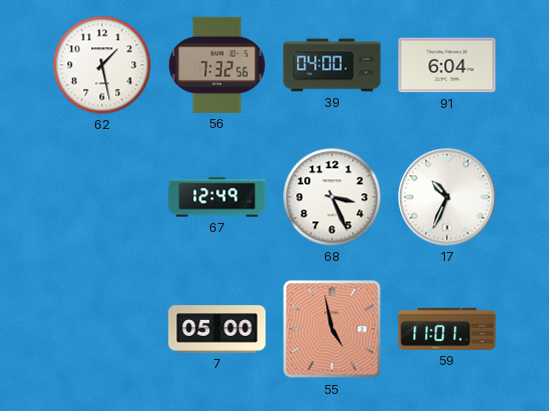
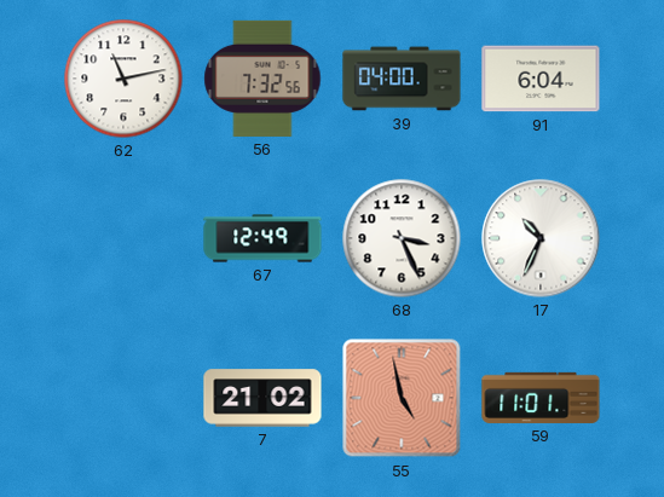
62: 1:28 -> 11:13 (123, 79)
7: 05:00 -> 21:02 (262, 398)
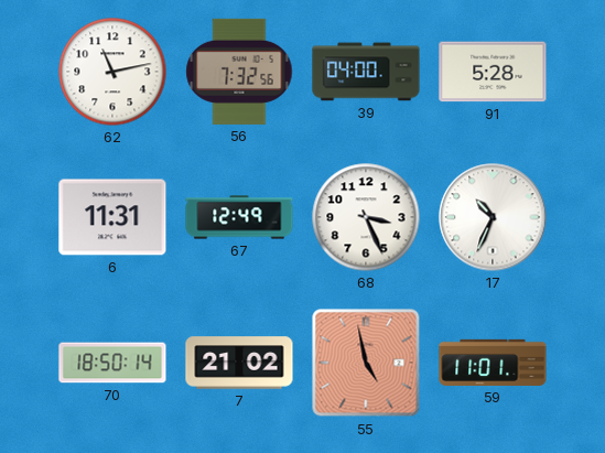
91: 6:04 -> 5:28 (493, 72)
6: none -> 11:31 (112, 217)
70: none -> 18:50 (112, 363)
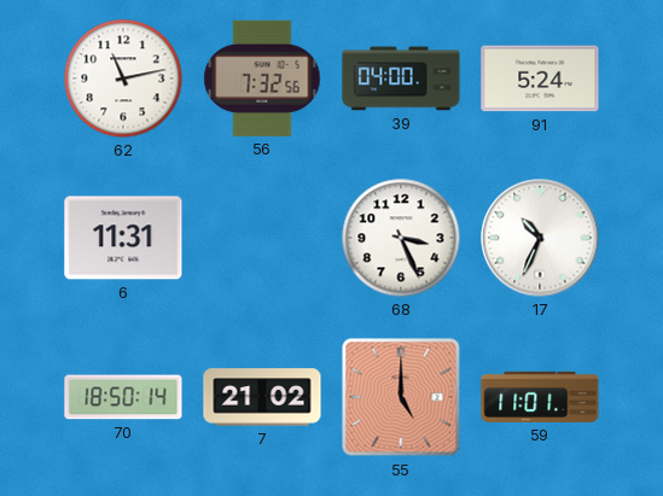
91: 5:28 -> 5:24 (540, 78)
67: 12:49 -> none (239, 217)
55: 4:58 -> 5:00 (401, 397)
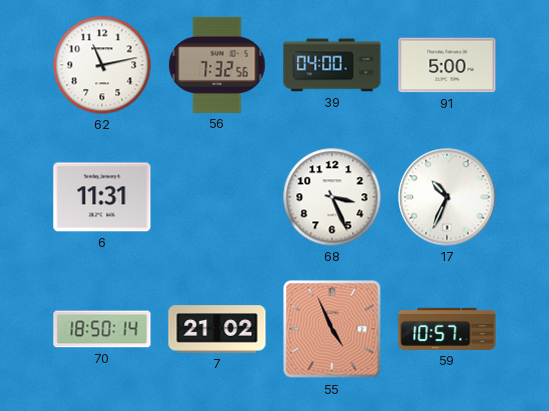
91: 5:24 -> 5:00 (447, 65)
55: 5:00 -> 4:56 (332, 329)
59: 11:01 -> 10:57 (447, 329)
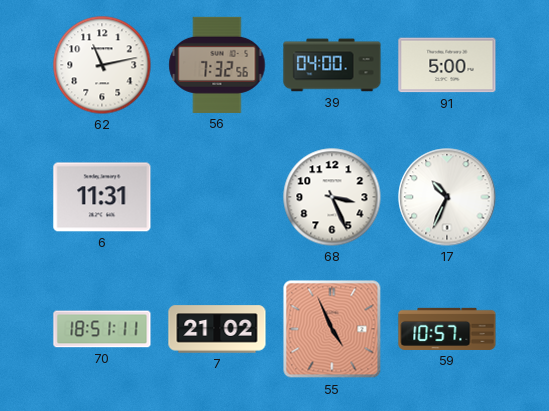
70: 18:50 -> 18:51 (102, 329)
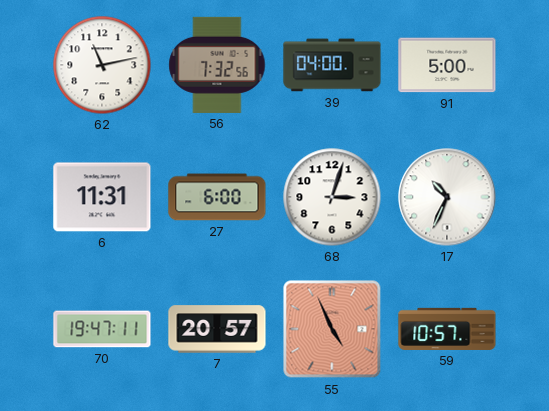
27: none -> 6:00 (217, 197)
68: 3:26 -> 3:03 (332, 197)
70: 18:51 -> 19:47 (102, 329)
7: 21:02 -> 20:57 (217, 329)
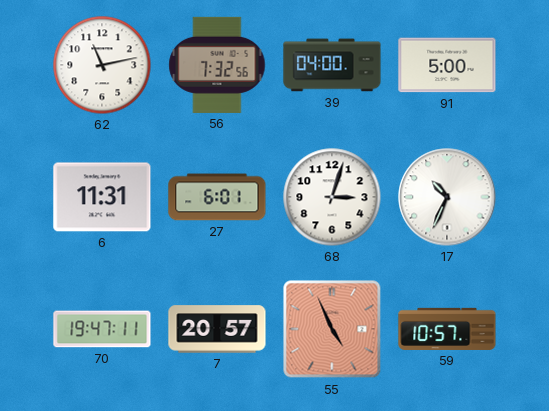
27: 6:00 -> 6:01 (217, 197)
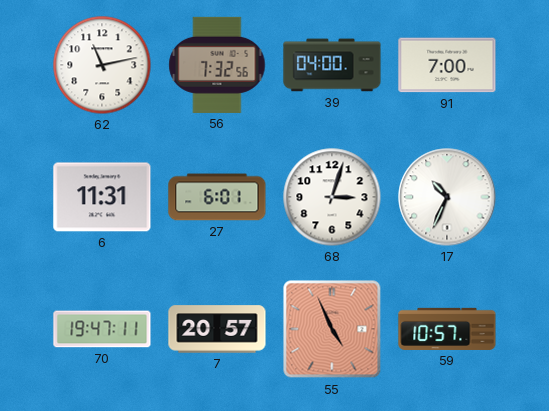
91: 5:00 -> 7:00 (447, 65)
